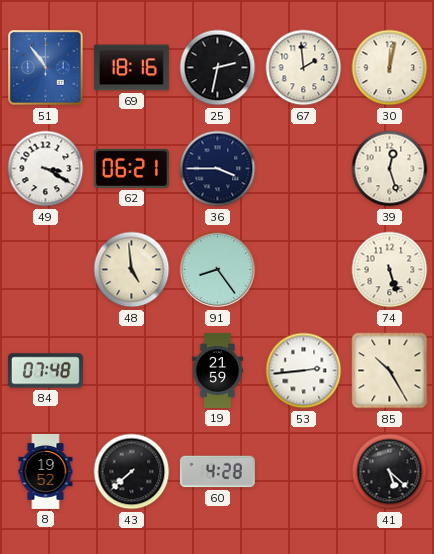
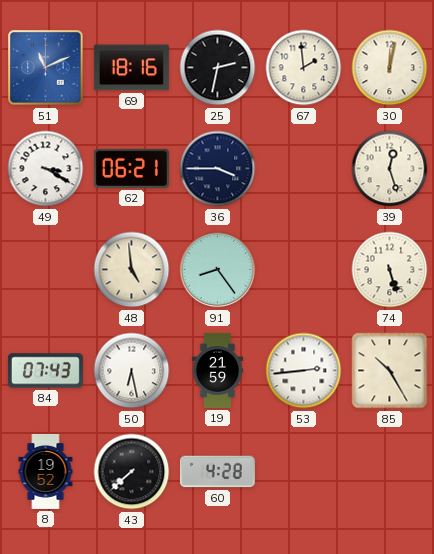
51: 10:54 -> 11:11 (46, 68)
84: 07:48 -> 07:43 (45, 371)
50: none -> 6:28 (132, 371)
41: 5:22 -> none (390, 472)
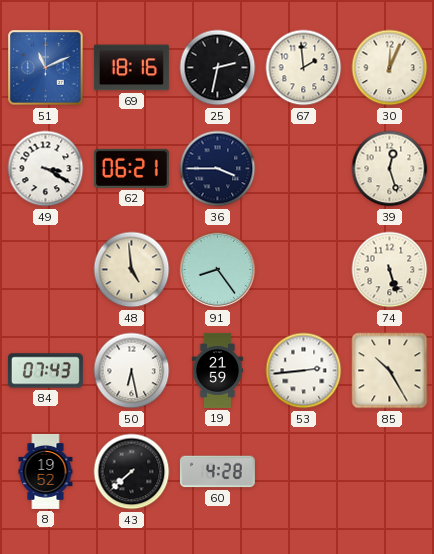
30: 12:02 -> 12:04 (390, 68)
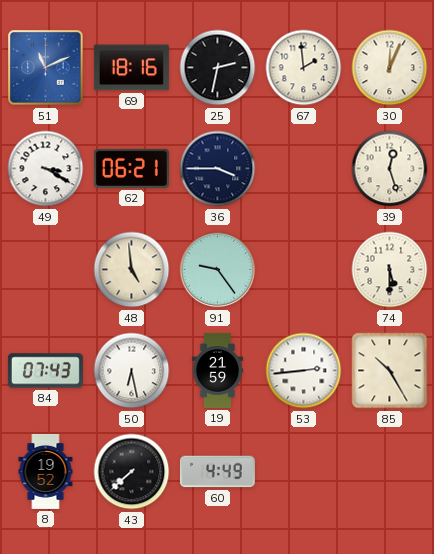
91: 8:24 -> 9:24 (218, 270)
74: 5:27 -> 5:30 (390, 270)
60: 4:28 -> 4:49 (217, 472)
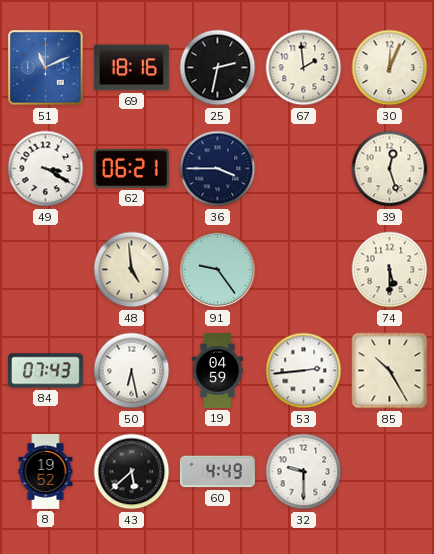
19: 21:59 -> 04:59 (217, 370)
43: 7:38 -> 5:38 (132, 472)
32: none -> 9:30 (304, 472)
